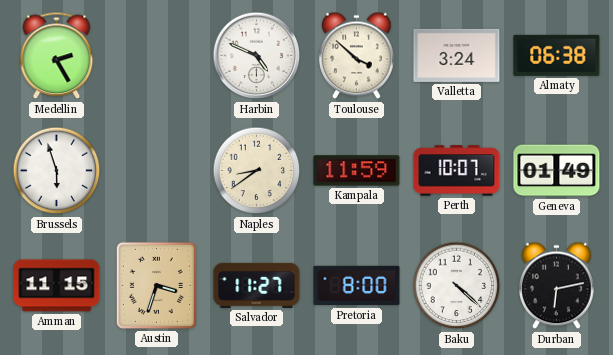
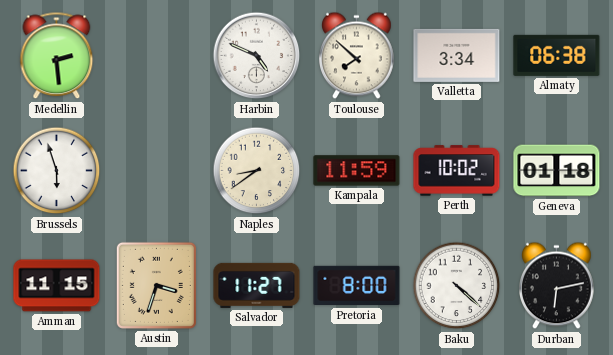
Medellin: 2:25 -> 2:29 (57, 56)
Toulouse: 3:52 -> 7:52 (357, 56)
Valletta: 3:24 -> 3:34 (457, 55)
Perth: 10:07 -> 10:02 (457, 171)
Geneva: 01:49 -> 01:18 (557, 171)
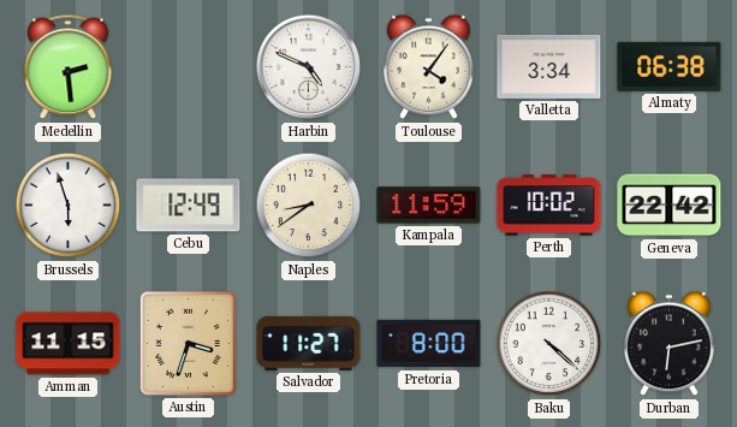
Toulouse: 7:52 -> 4:06 (429, 67)
Cebu: none -> 12:49 (189, 206)
Geneva: 01:18 -> 22:42 (670, 206)
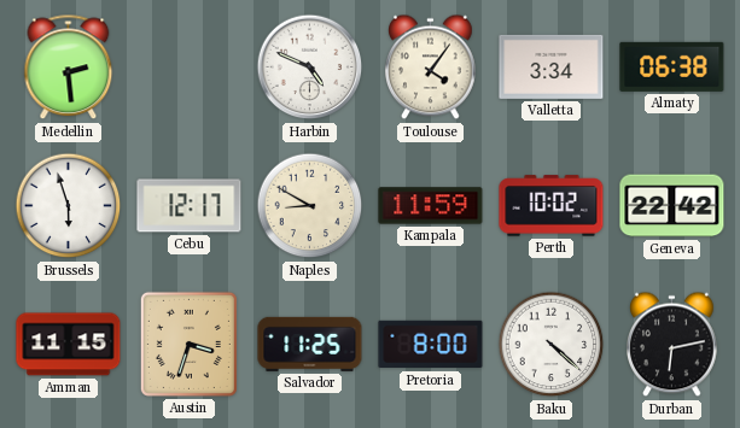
Cebu: 12:49 -> 12:17 (190, 206)
Naples: 8:39 -> 8:50 (310, 206)
Salvador: 11:27 -> 11:25 (310, 344)
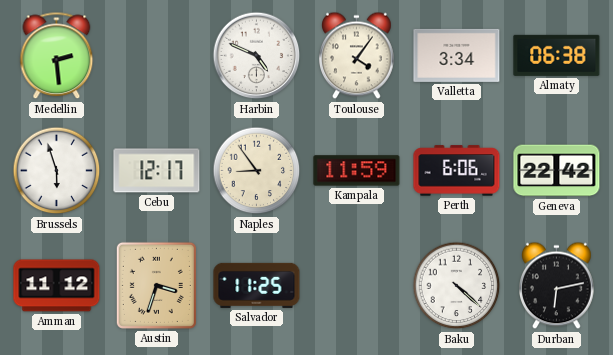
Naples: 8:50 -> 8:54 (257, 171)
Perth: 10:02 -> 6:06 (457, 171)
Amman: 11:15 -> 11:12 (57, 286)
Pretoria: 8:00 -> none (431, 345)
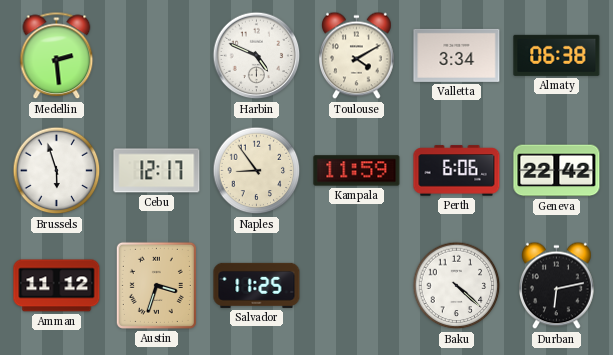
Toulouse: 4:06 -> 4:10 (357, 56)
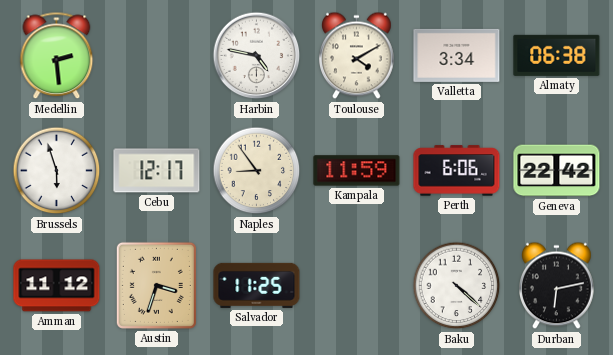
Harbin: 4:49 -> 4:47 (257, 56)
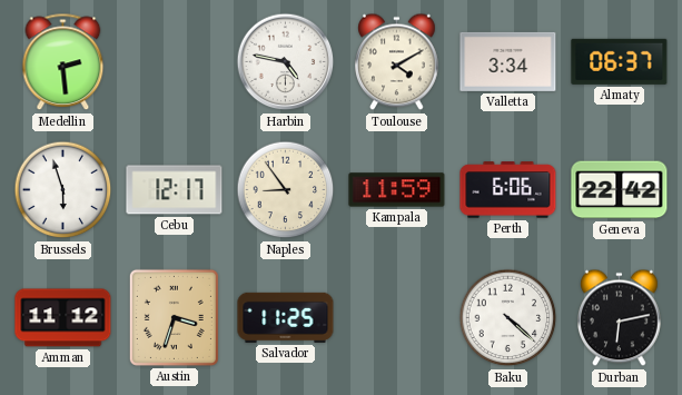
Almaty: 06:38 -> 06:37 (620, 61)
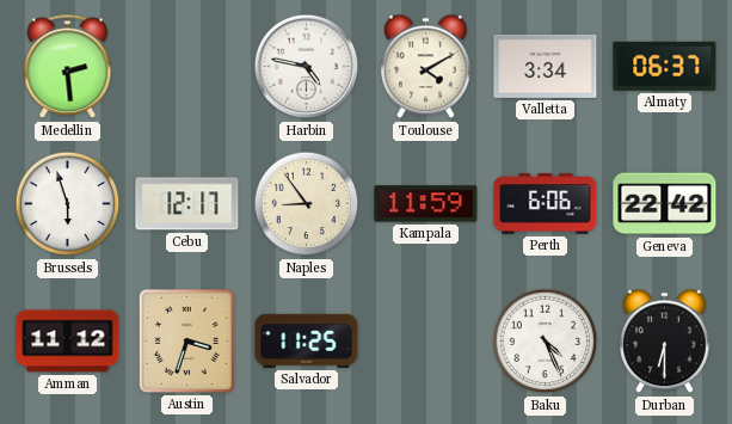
Baku: 4:22 -> 4:26 (546, 342)
Durban: 6:13 -> 6:30 (665, 342)
